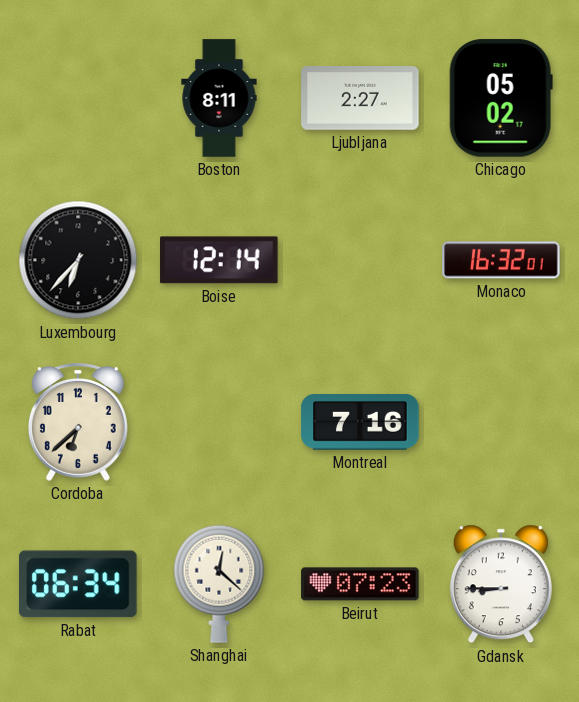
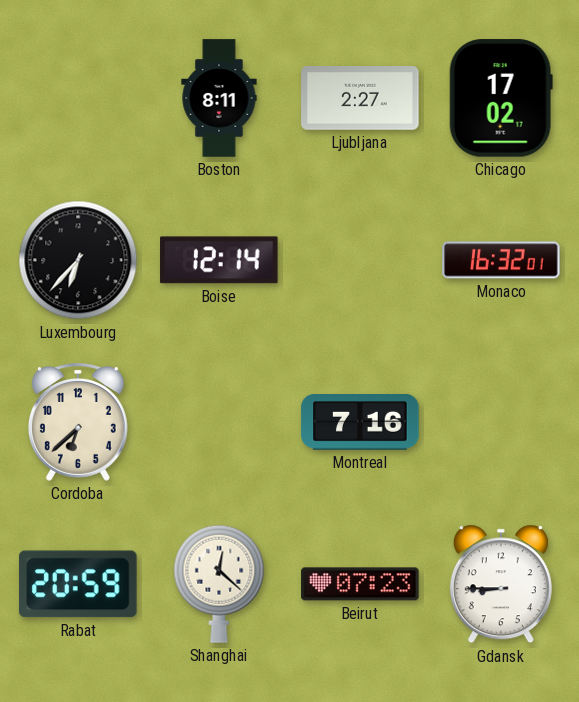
Chicago: 05:02 -> 17:02 (501, 98)
Rabat: 06:34 -> 20:59 (79, 584)
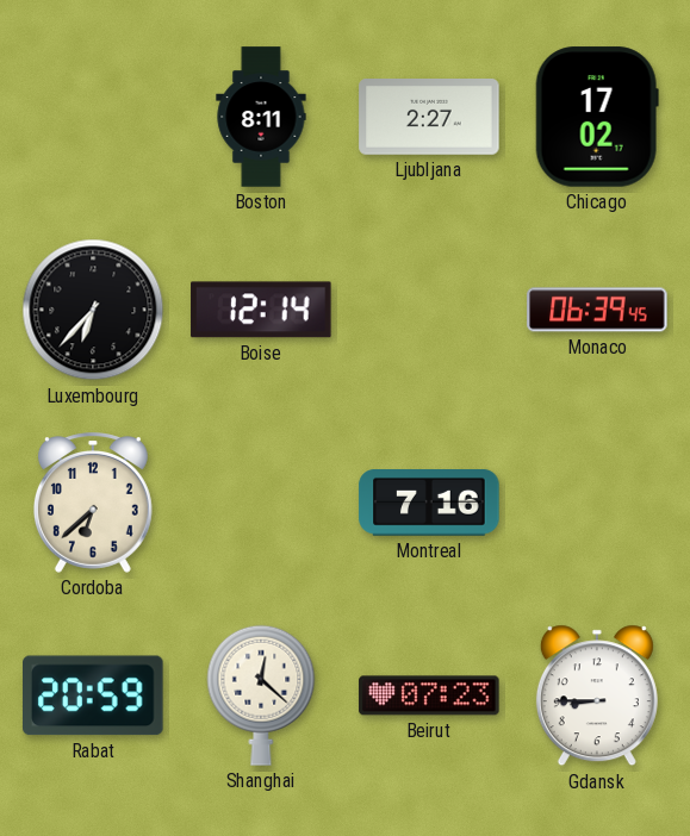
Monaco: 16:32 -> 06:39 (597, 310)
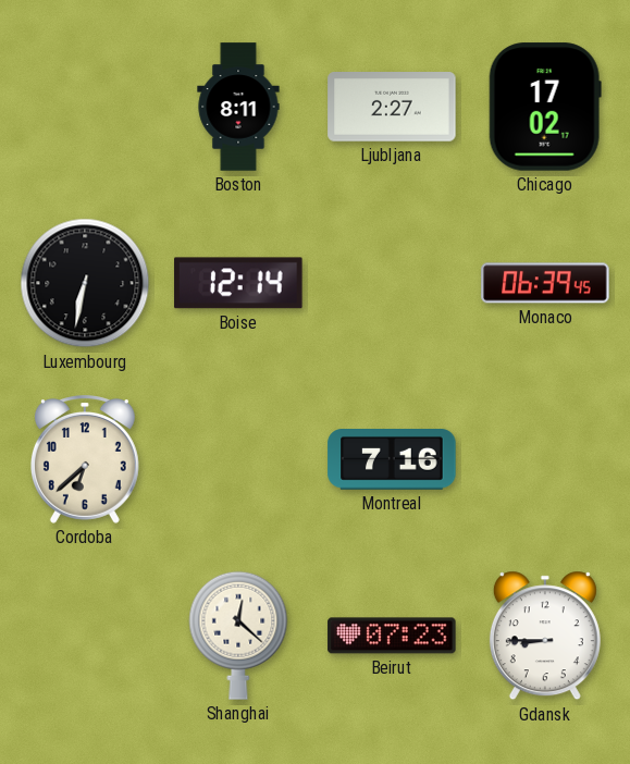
Luxembourg: 6:37 -> 6:32 (85, 283)
Rabat: 20:59 -> none (94, 695)
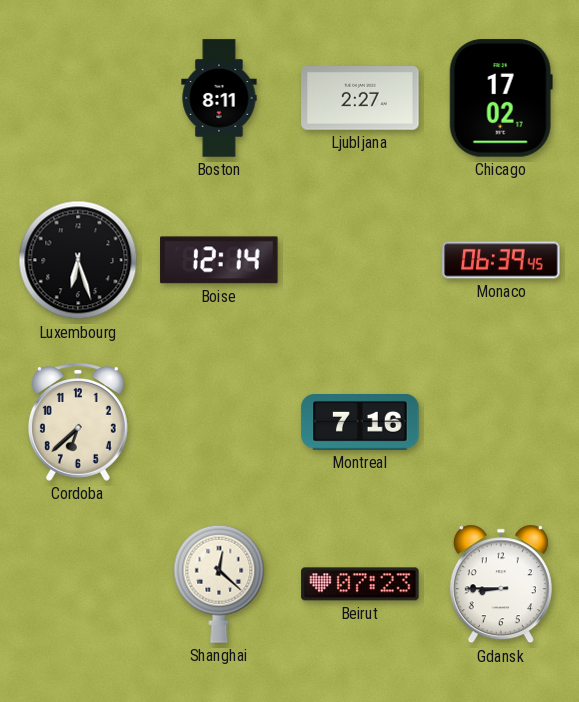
Luxembourg: 6:32 -> 6:27 (78, 260)
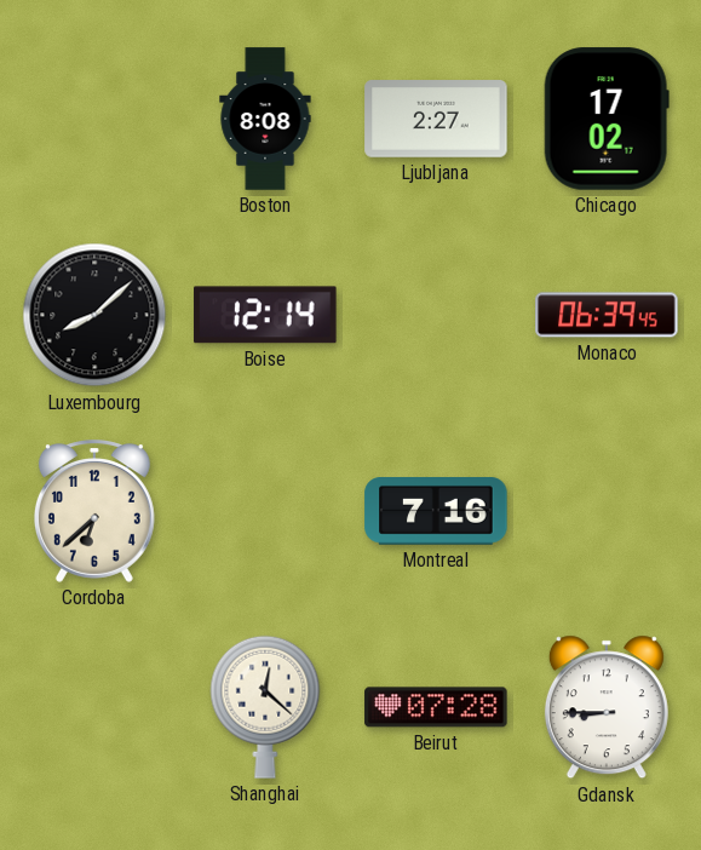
Boston: 8:11 -> 8:08 (265, 119)
Luxembourg: 6:27 -> 8:08 (94, 315)
Beirut: 07:23 -> 07:28 (436, 707)
